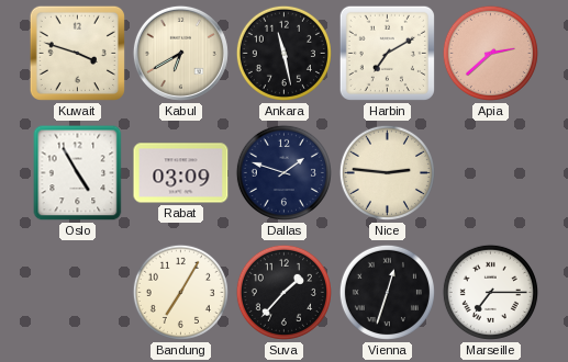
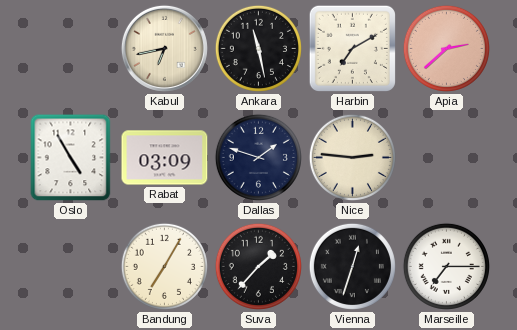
Kuwait: 3:48 -> none (77, 53)
Kabul: 6:40 -> 6:43 (164, 48)
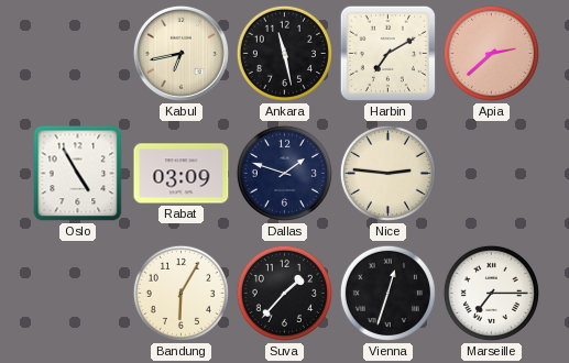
Bandung: 7:05 -> 6:05 (180, 293)
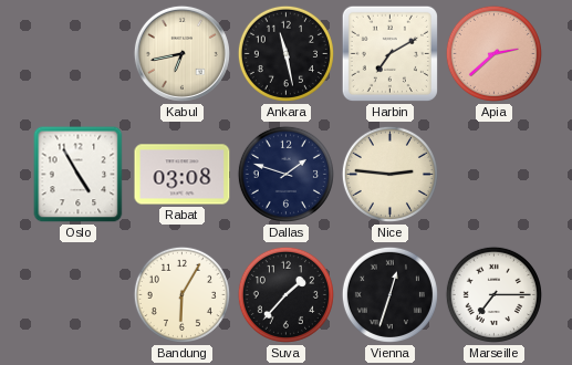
Rabat: 03:09 -> 03:08 (183, 175)
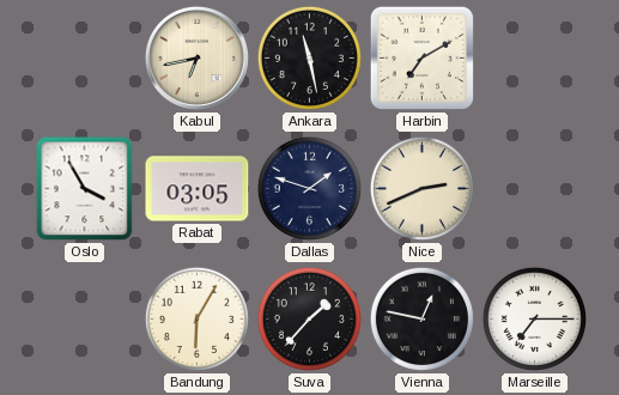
Apia: 2:38 -> none (493, 53)
Oslo: 4:55 -> 3:55 (85, 189)
Rabat: 03:08 -> 03:05 (198, 189)
Nice: 2:46 -> 2:41 (421, 188)
Vienna: 12:33 -> 12:47 (421, 318)
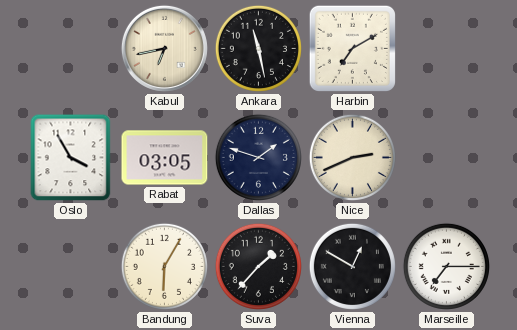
Vienna: 12:47 -> 12:50 (352, 266)
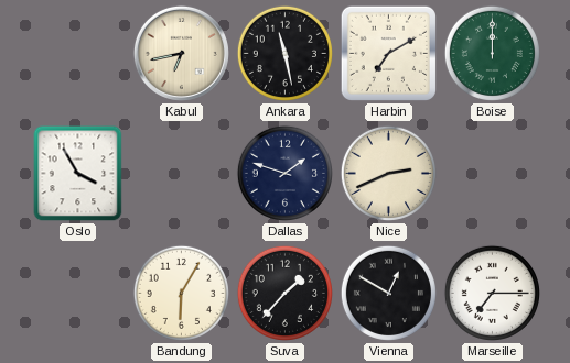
Boise: none -> 12:00 (492, 53)
Rabat: 03:05 -> none (165, 158)
